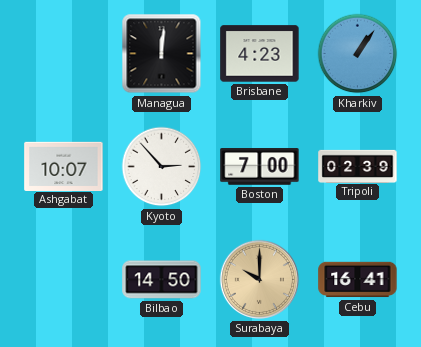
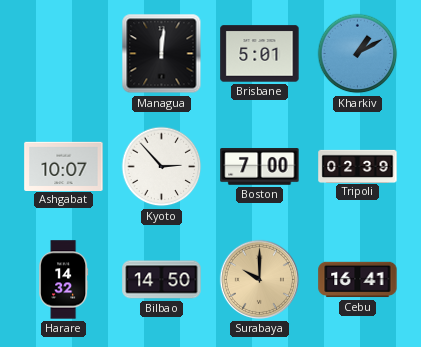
Brisbane: 4:23 -> 5:01 (260, 54)
Kharkiv: 1:06 -> 1:10 (358, 54)
Harare: none -> 14:32 (64, 280)
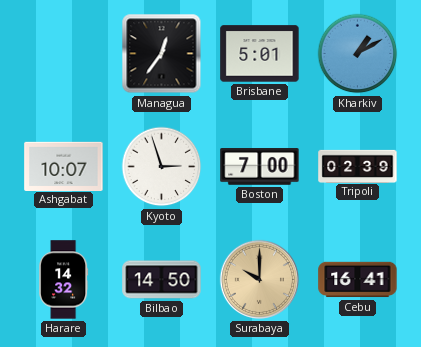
Managua: 12:01 -> 12:36 (162, 54)
Kyoto: 2:53 -> 2:57 (162, 167)
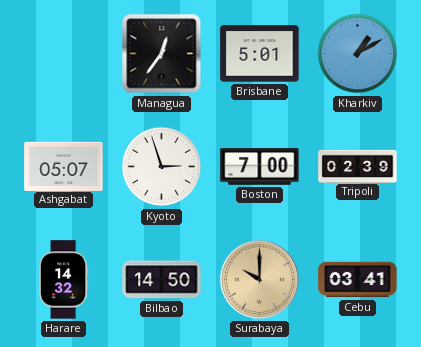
Ashgabat: 10:07 -> 05:07 (64, 166)
Cebu: 16:41 -> 03:41 (358, 280)
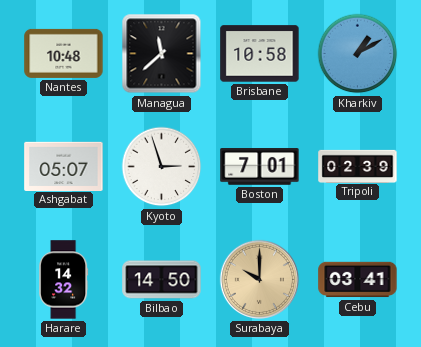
Nantes: none -> 10:48 (64, 53)
Managua: 12:36 -> 11:38 (162, 54)
Brisbane: 5:01 -> 10:58 (260, 54)
Boston: 7:00 -> 7:01 (260, 167)
